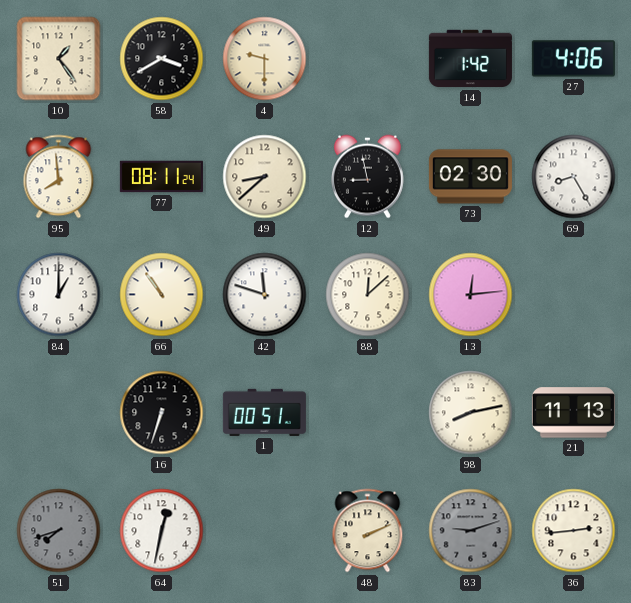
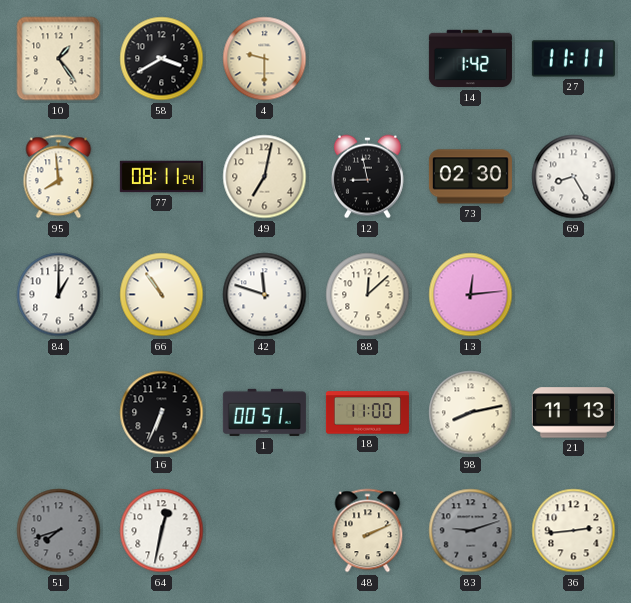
27: 4:06 -> 11:11 (573, 59)
49: 8:38 -> 7:02 (265, 177)
16: 6:33 -> 6:34 (162, 413)
18: none -> 11:00 (367, 413)
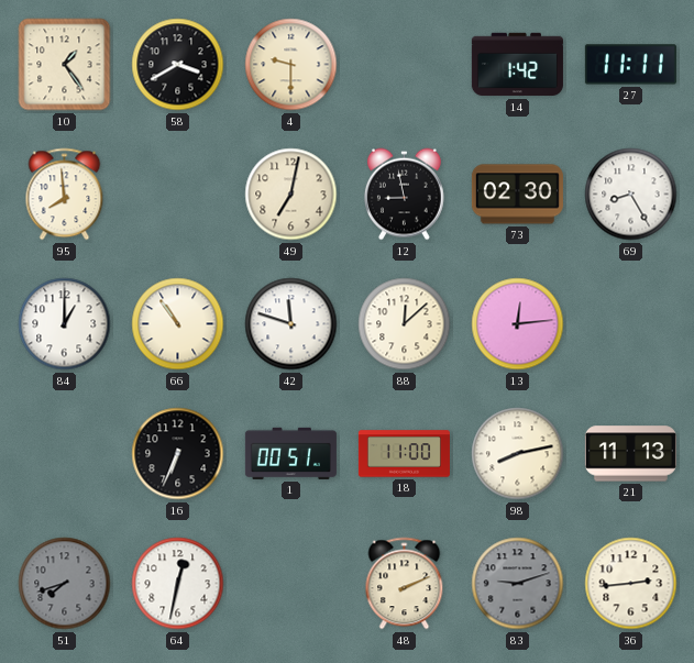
77: 08:11 -> none (161, 177)
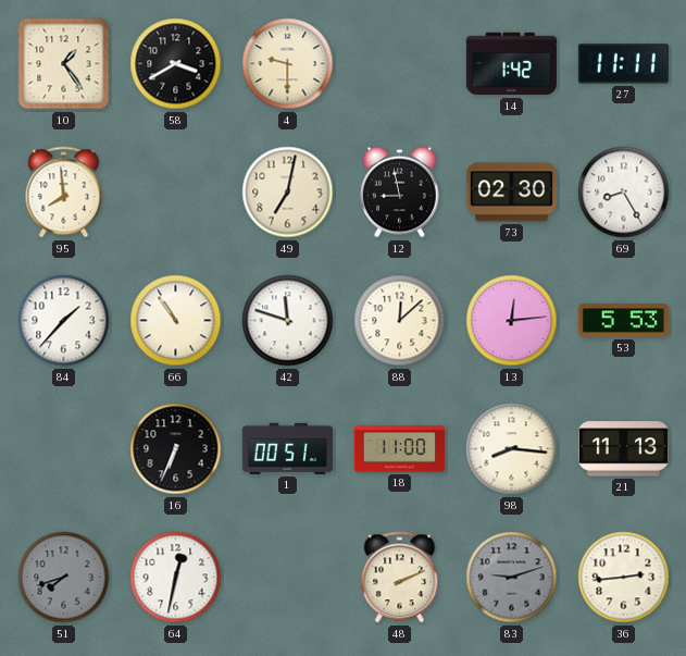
84: 1:00 -> 1:37 (64, 321)
53: none -> 5:53 (623, 321)
98: 8:13 -> 8:16 (512, 449)
